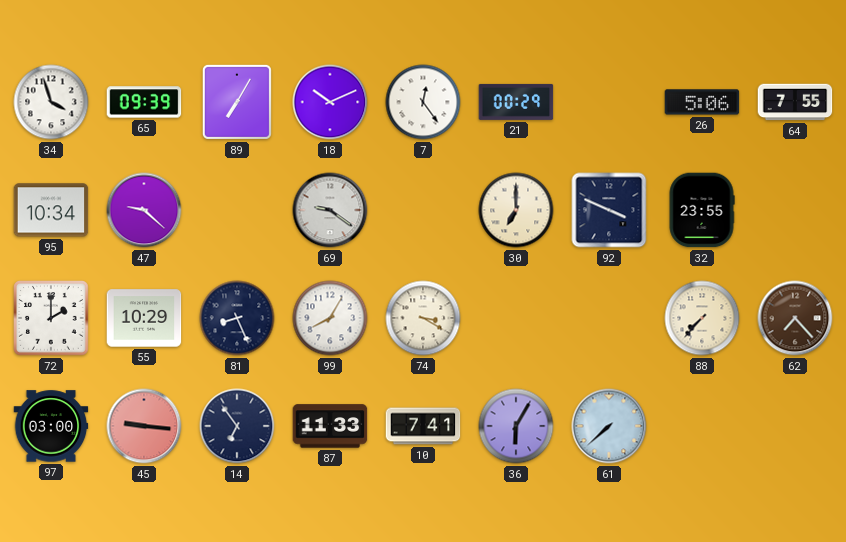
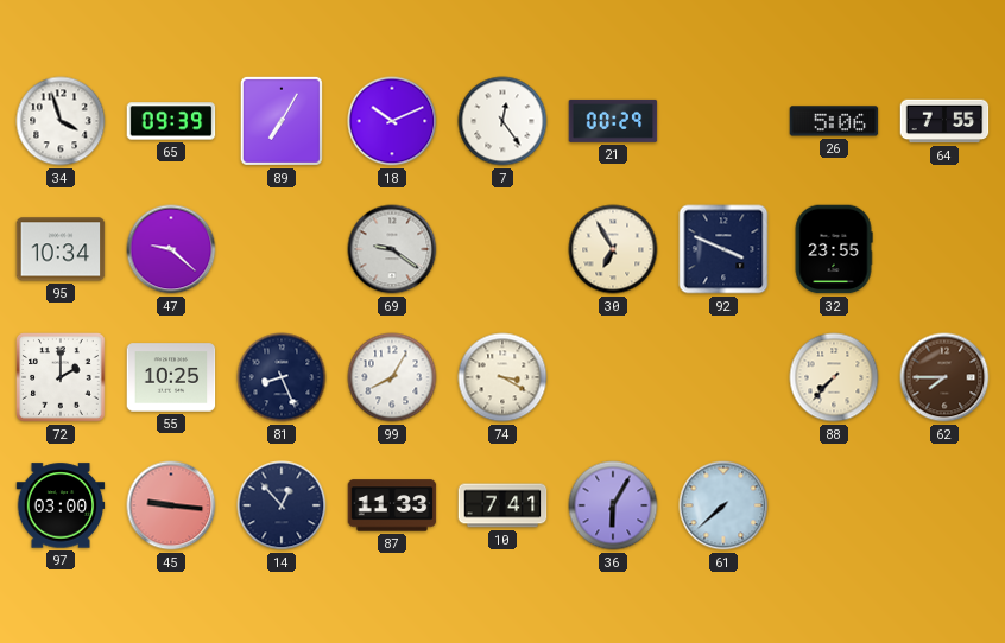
30: 7:00 -> 6:55 (613, 249)
55: 10:29 -> 10:25 (171, 377)
62: 7:23 -> 7:45 (944, 377)
14: 6:54 -> 12:53 (282, 505)
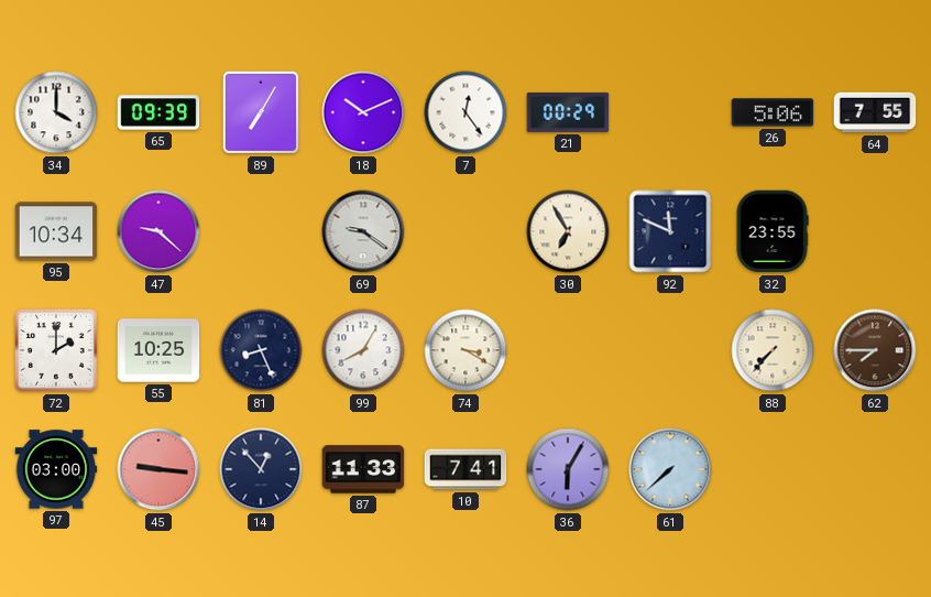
34: 3:57 -> 4:00 (56, 112)
92: 3:49 -> 11:49 (670, 231)
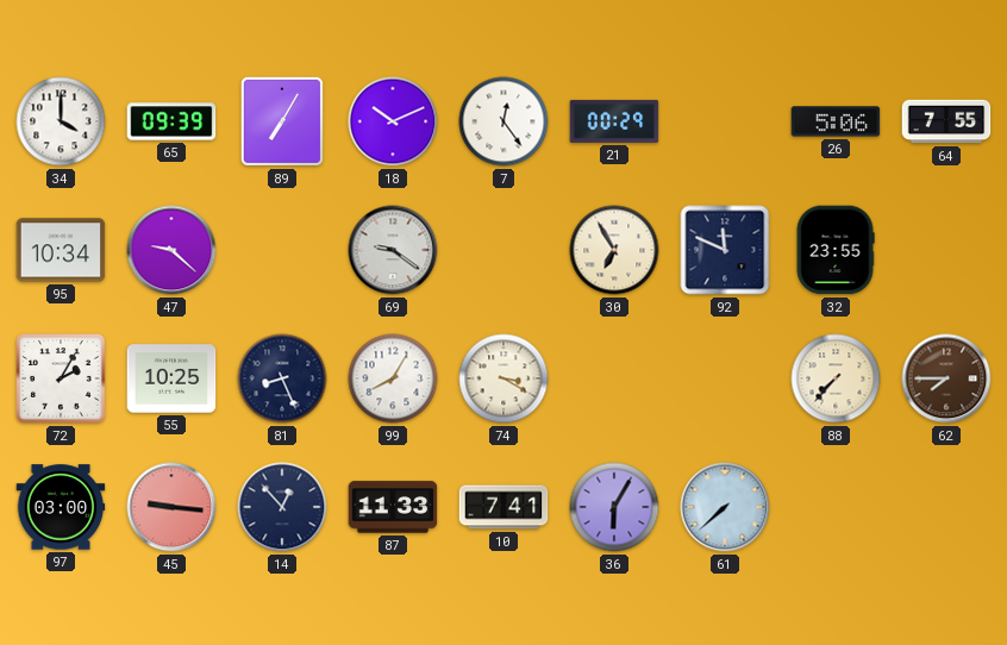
72: 2:00 -> 2:05 (61, 378)
